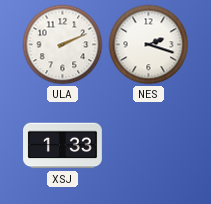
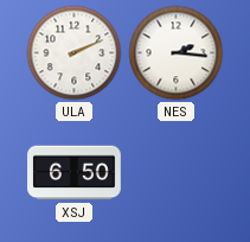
NES: 2:18 -> 2:16 (177, 53)
XSJ: 1:33 -> 6:50 (75, 173)
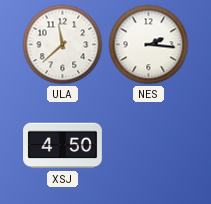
ULA: 2:11 -> 11:38 (63, 45)
XSJ: 6:50 -> 4:50 (63, 146)
